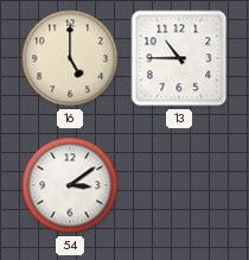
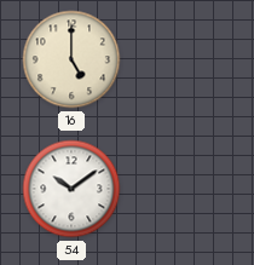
13: 10:45 -> none (179, 58)
54: 3:09 -> 10:09 (71, 189)
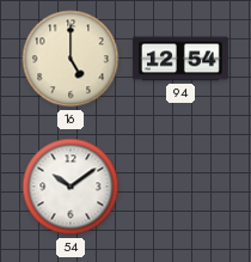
94: none -> 12:54 (180, 59)
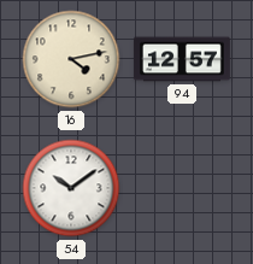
16: 5:00 -> 4:13 (71, 59)
94: 12:54 -> 12:57 (182, 59)
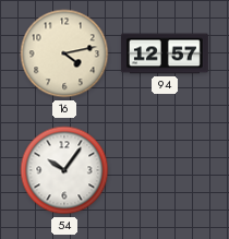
54: 10:09 -> 10:06 (64, 170)
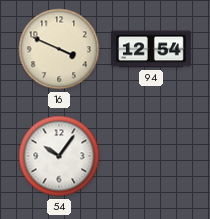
16: 4:13 -> 3:49 (59, 49)
94: 12:57 -> 12:54 (151, 49)
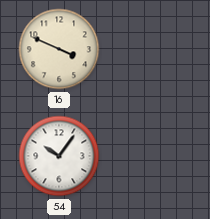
94: 12:54 -> none (151, 49)
